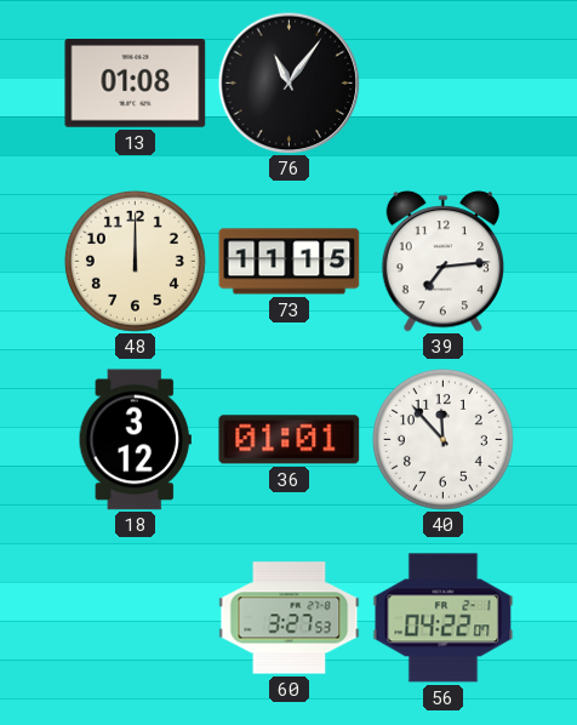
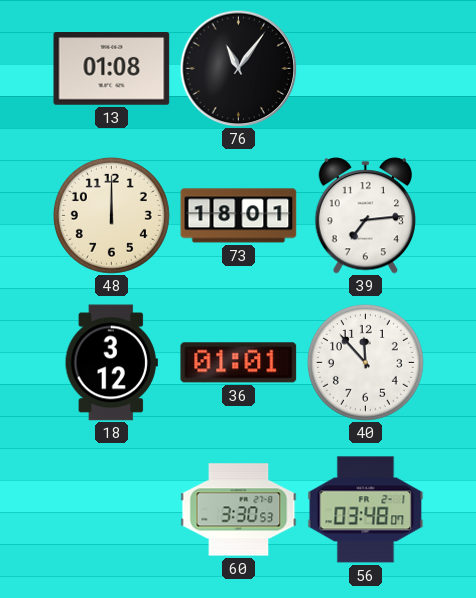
73: 11:15 -> 18:01 (239, 216)
60: 3:27 -> 3:30 (239, 510)
56: 04:22 -> 03:48 (366, 510)
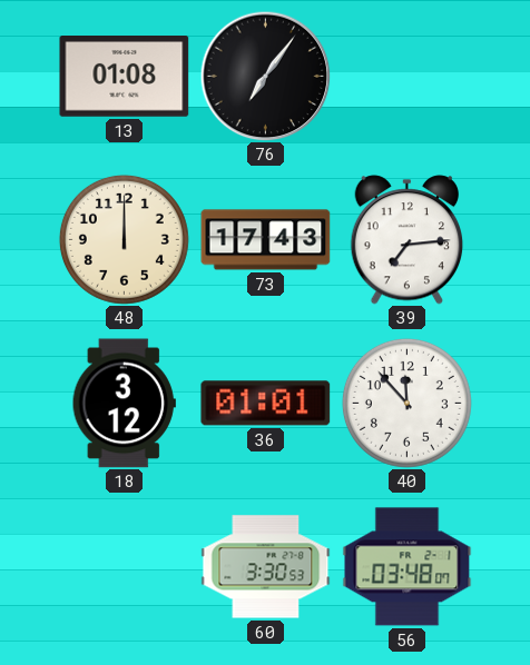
76: 11:06 -> 7:06 (265, 76)
73: 18:01 -> 17:43 (266, 240)
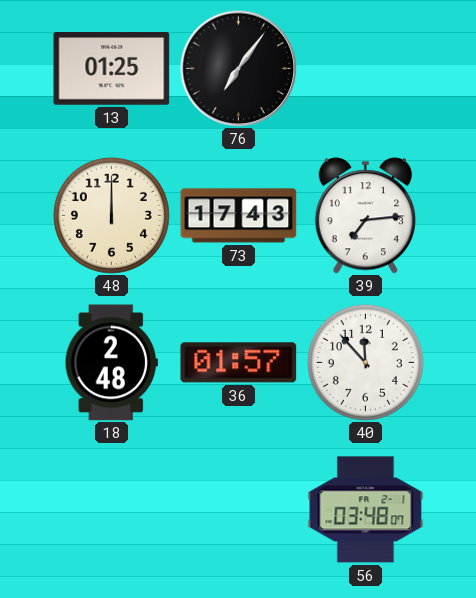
13: 01:08 -> 01:25 (112, 69)
18: 3:12 -> 2:48 (111, 363)
36: 01:01 -> 01:57 (239, 363)
60: 3:30 -> none (266, 567)
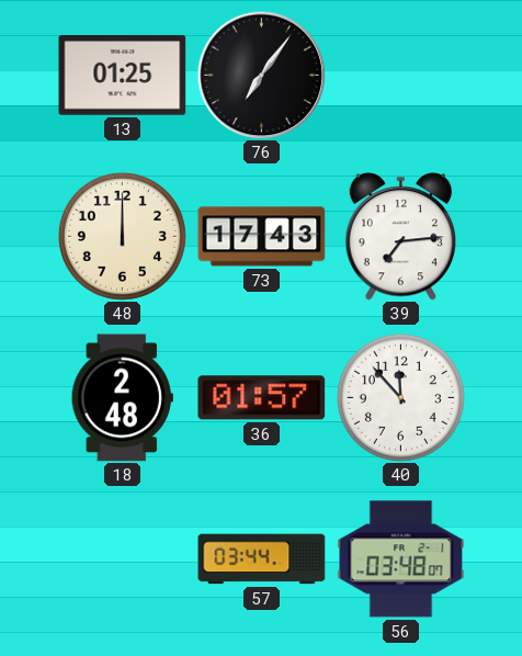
57: none -> 03:44 (262, 559)
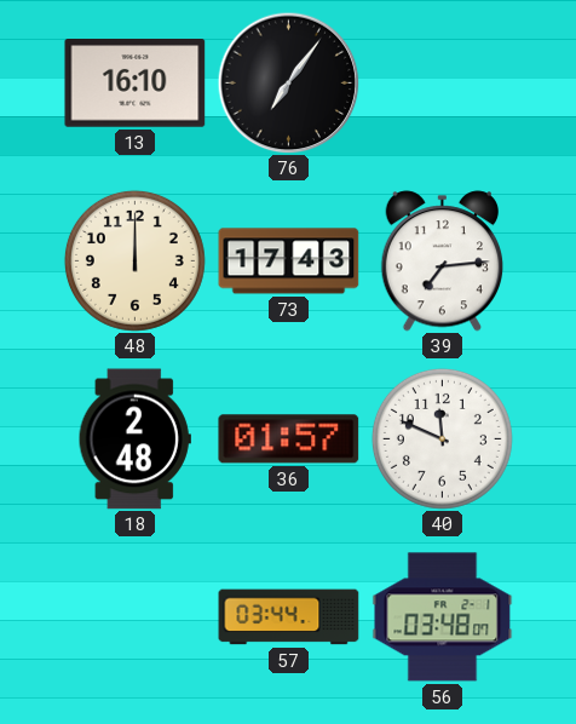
13: 01:25 -> 16:10 (136, 84)
40: 11:53 -> 11:49 (442, 438)
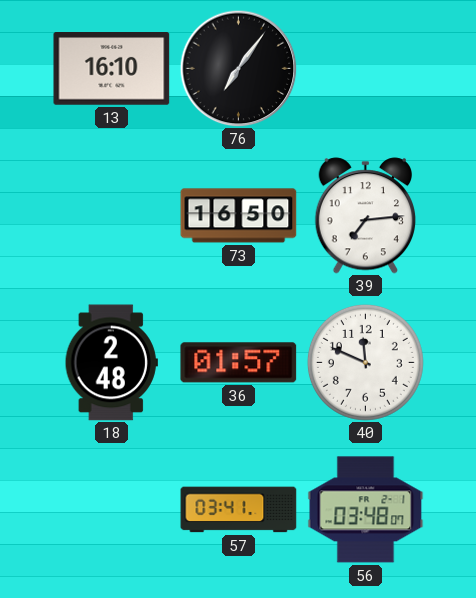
48: 12:00 -> none (134, 260)
73: 17:43 -> 16:50 (239, 216)
57: 03:44 -> 03:41 (239, 510)
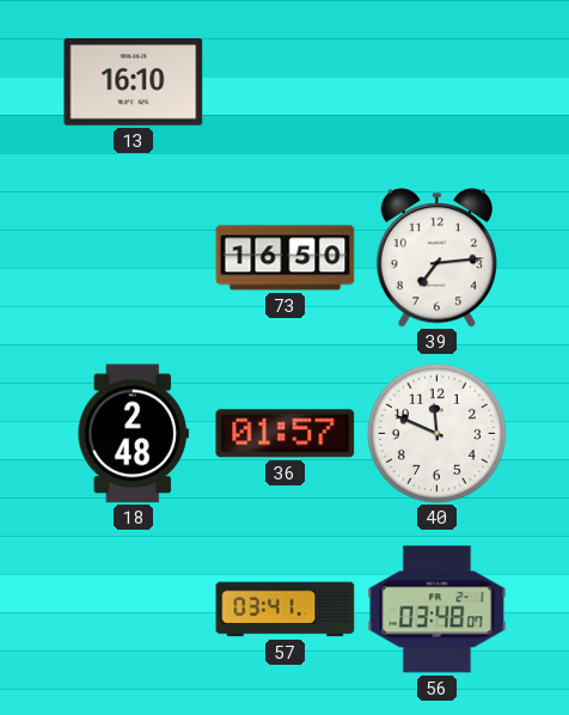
76: 7:06 -> none (238, 68)
